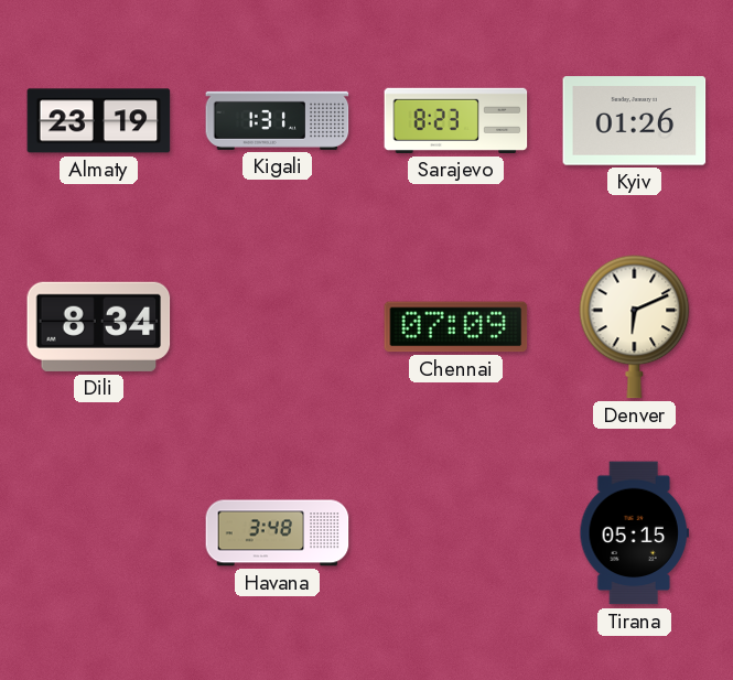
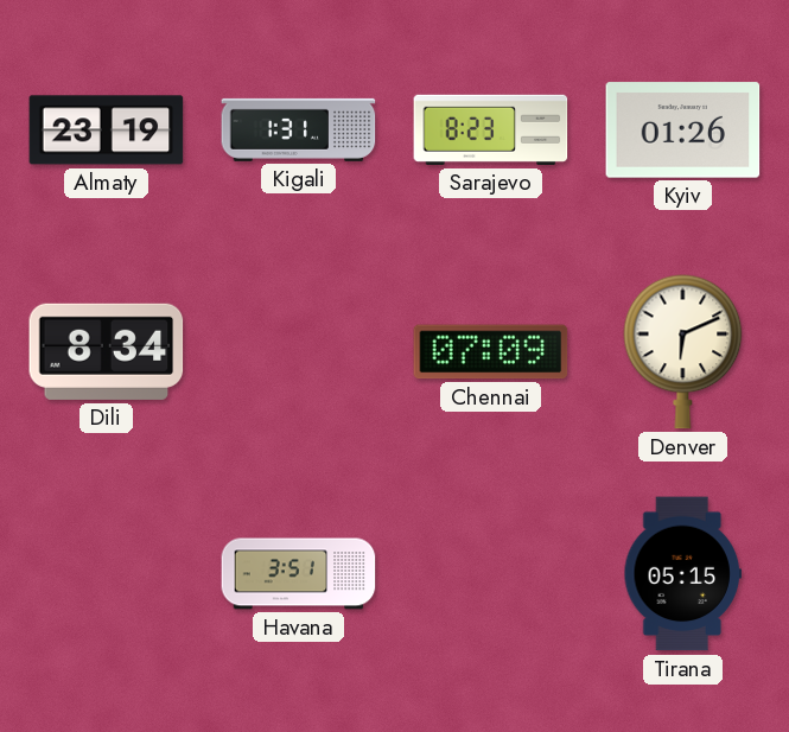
Havana: 3:48 -> 3:51 (299, 574)
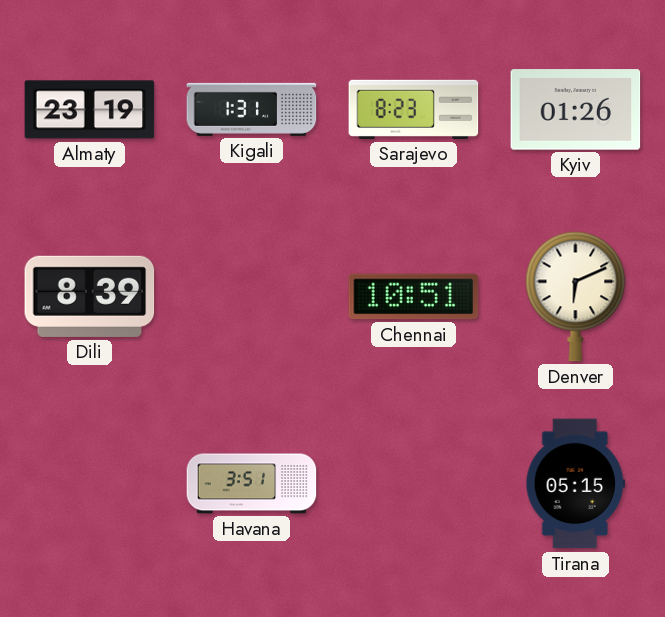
Dili: 8:34 -> 8:39 (90, 296)
Chennai: 07:09 -> 10:51 (414, 297)
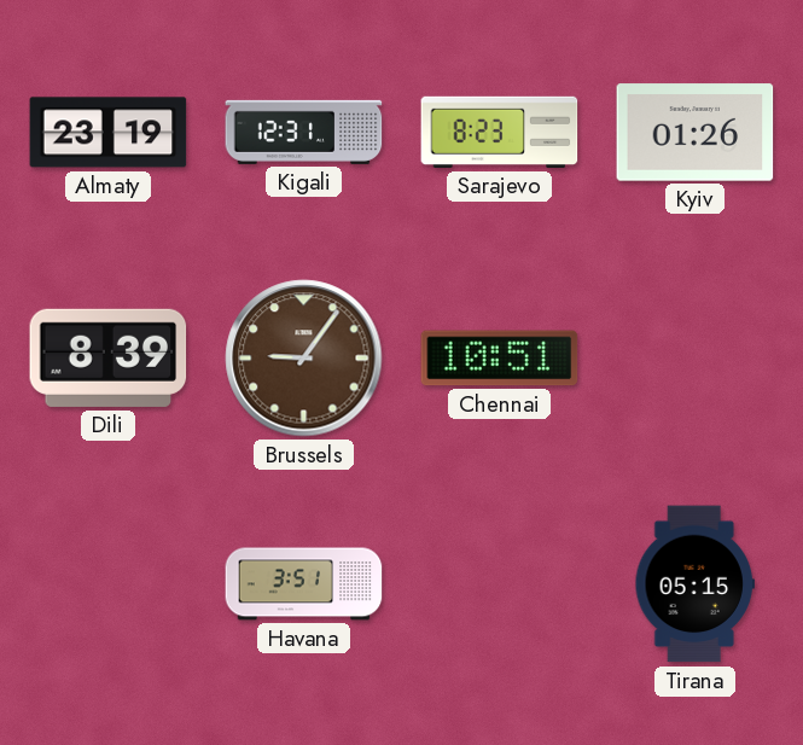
Kigali: 1:31 -> 12:31 (304, 132)
Brussels: none -> 9:06 (304, 359)
Denver: 6:11 -> none (576, 297)
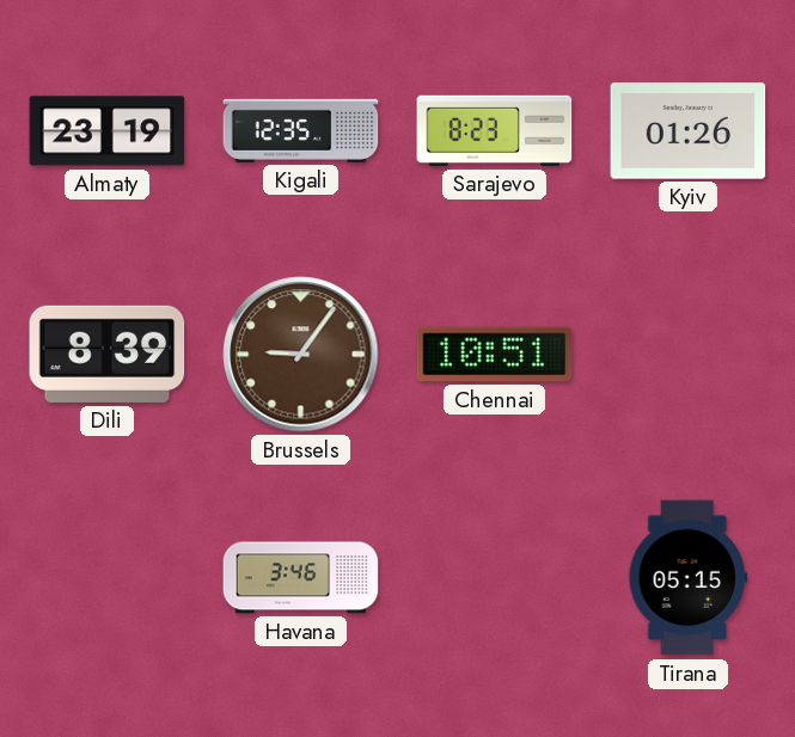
Kigali: 12:31 -> 12:35 (301, 130)
Havana: 3:51 -> 3:46 (301, 578)
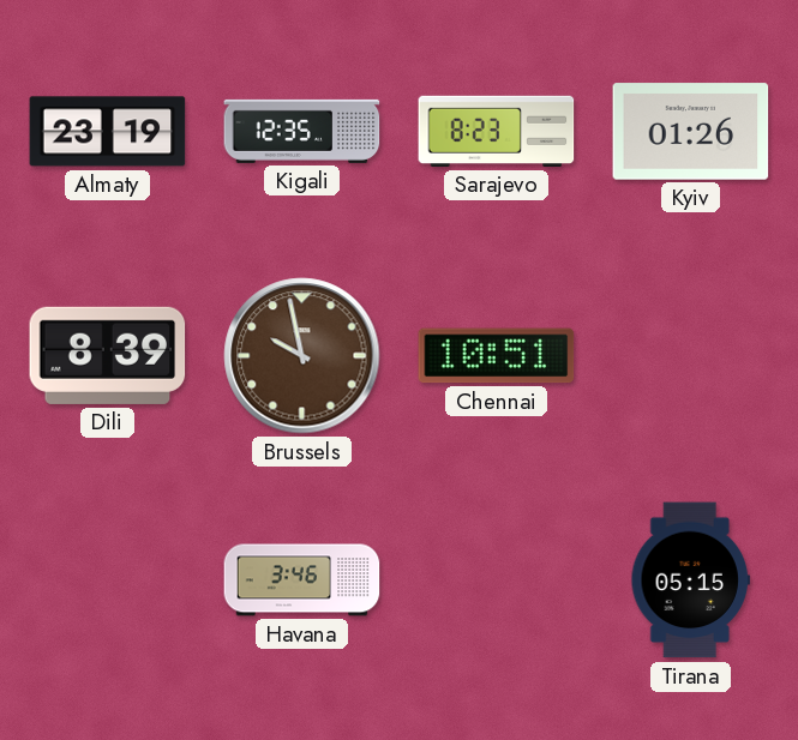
Brussels: 9:06 -> 9:58 (302, 356)
